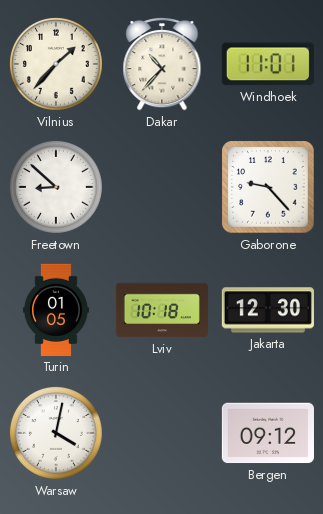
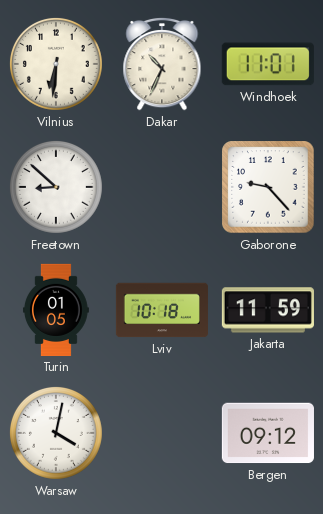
Vilnius: 1:37 -> 6:31 (56, 64)
Dakar: 10:37 -> 10:34 (162, 64)
Jakarta: 12:30 -> 11:59 (268, 310)
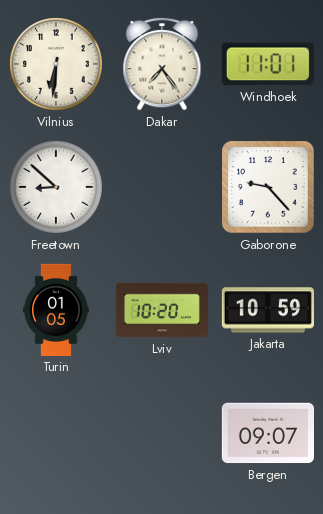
Dakar: 10:34 -> 7:24 (162, 64)
Lviv: 10:18 -> 10:20 (162, 310)
Jakarta: 11:59 -> 10:59 (268, 310)
Warsaw: 4:02 -> none (56, 433)
Bergen: 09:12 -> 09:07 (268, 433)
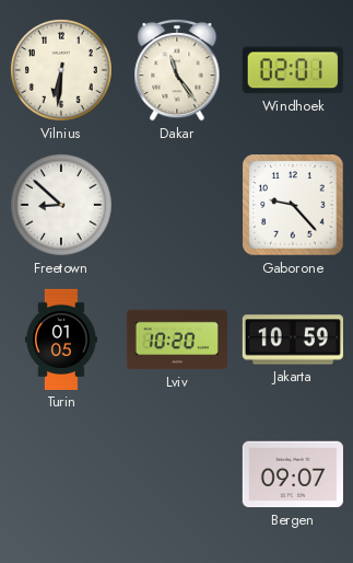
Dakar: 7:24 -> 11:24 (177, 70)
Windhoek: 11:01 -> 02:01 (293, 70)
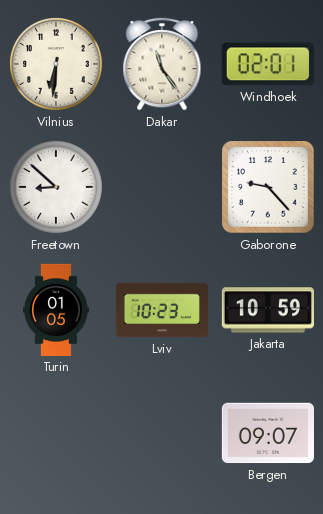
Lviv: 10:20 -> 10:23 (162, 310)
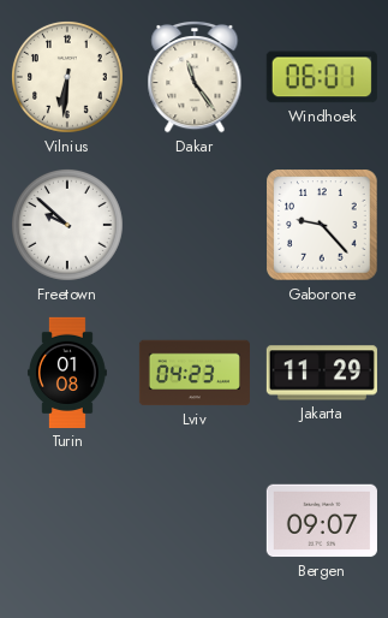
Windhoek: 02:01 -> 06:01 (322, 77)
Freetown: 8:52 -> 9:52 (67, 225)
Turin: 01:05 -> 01:08 (67, 373)
Lviv: 10:23 -> 04:23 (195, 373)
Jakarta: 10:59 -> 11:29 (322, 373)
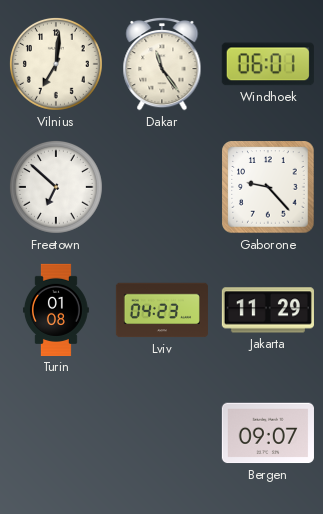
Vilnius: 6:31 -> 7:01 (56, 64)
Freetown: 9:52 -> 6:52 (56, 187)
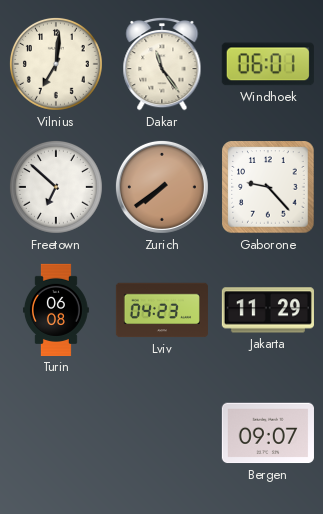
Zurich: none -> 7:39 (162, 187)
Turin: 01:08 -> 06:08 (56, 310)
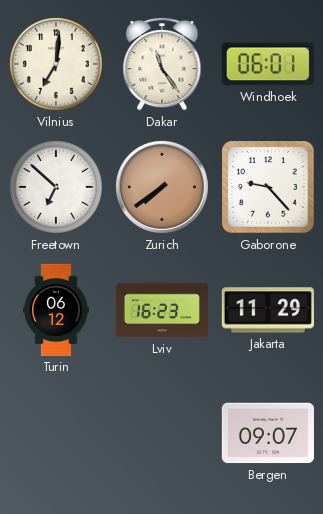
Turin: 06:08 -> 06:12 (56, 310)
Lviv: 04:23 -> 16:23 (162, 310)
